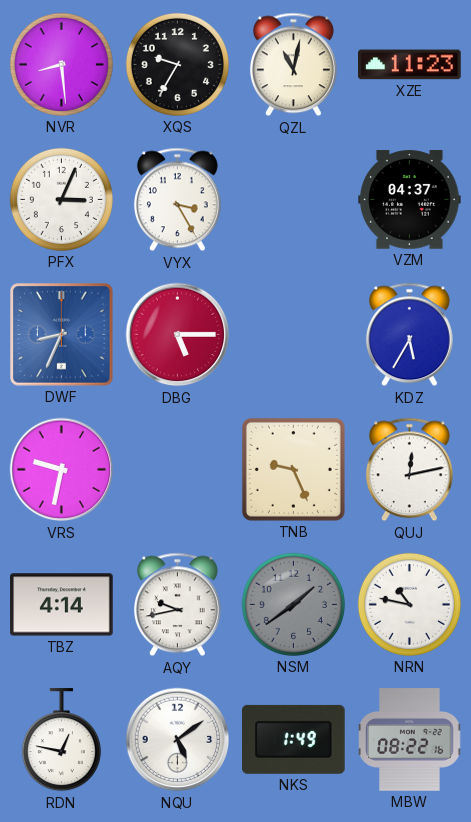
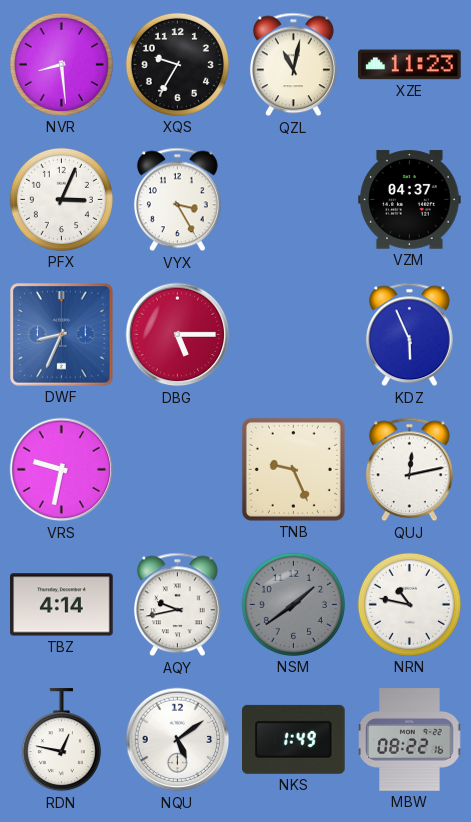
KDZ: 5:35 -> 5:56 (409, 335)
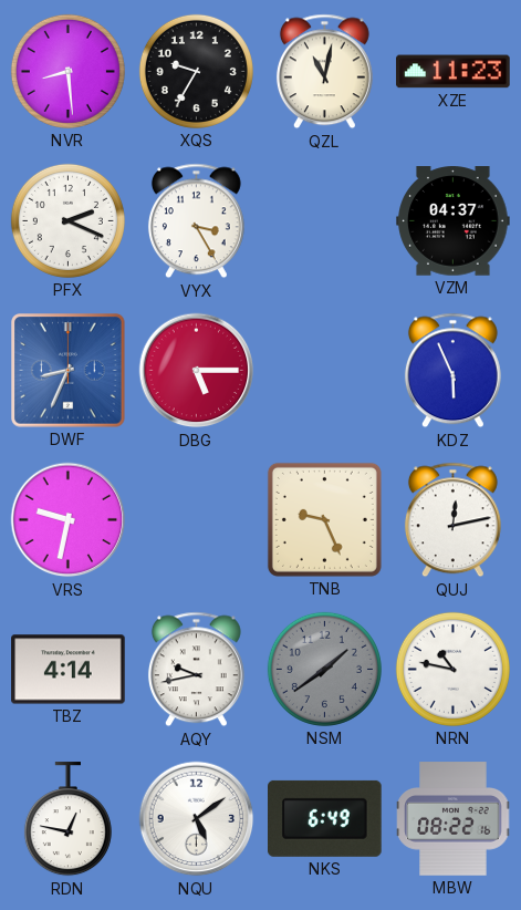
PFX: 3:04 -> 2:19 (67, 220)
NKS: 1:49 -> 6:49 (325, 818)
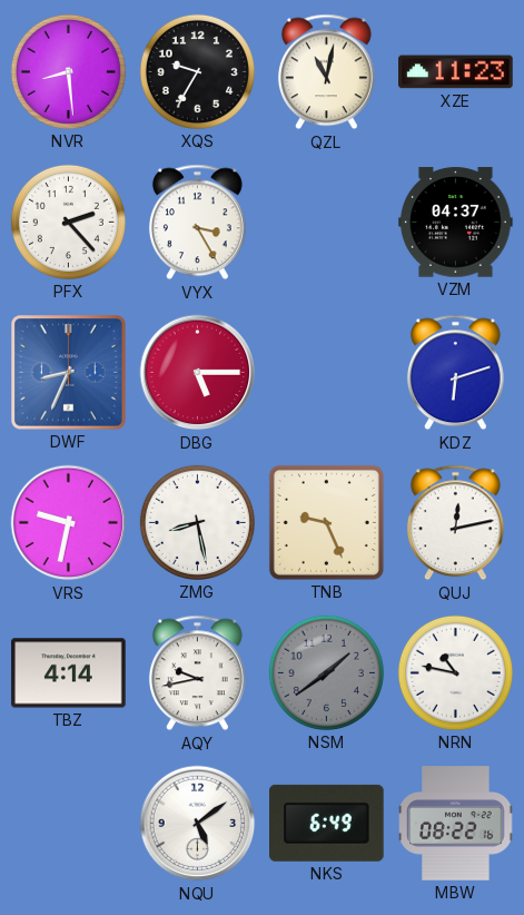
PFX: 2:19 -> 2:23 (68, 222)
KDZ: 5:56 -> 6:12 (455, 373)
ZMG: none -> 8:28 (197, 522)
RDN: 12:47 -> none (67, 819)
